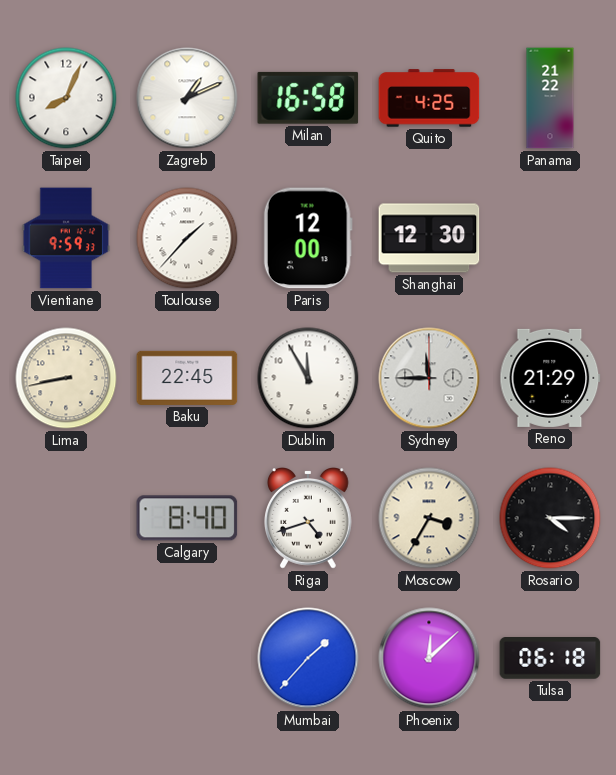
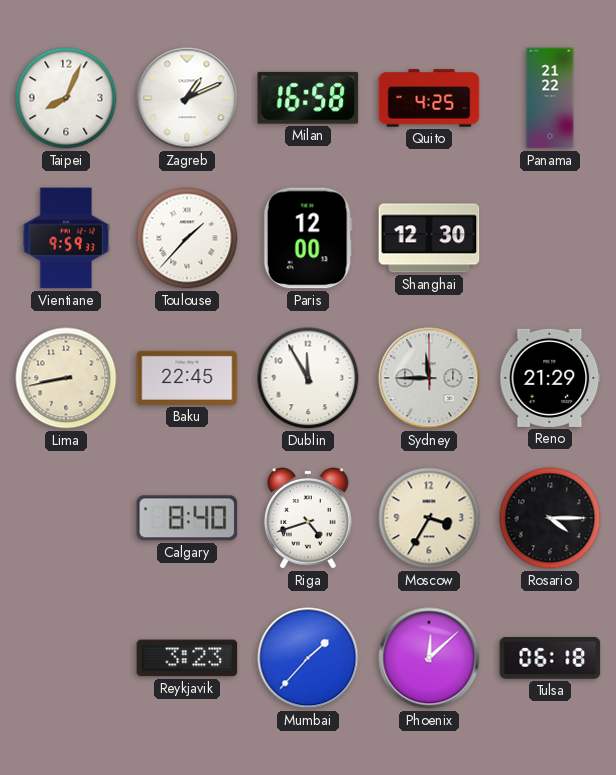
Reykjavik: none -> 3:23 (187, 658)
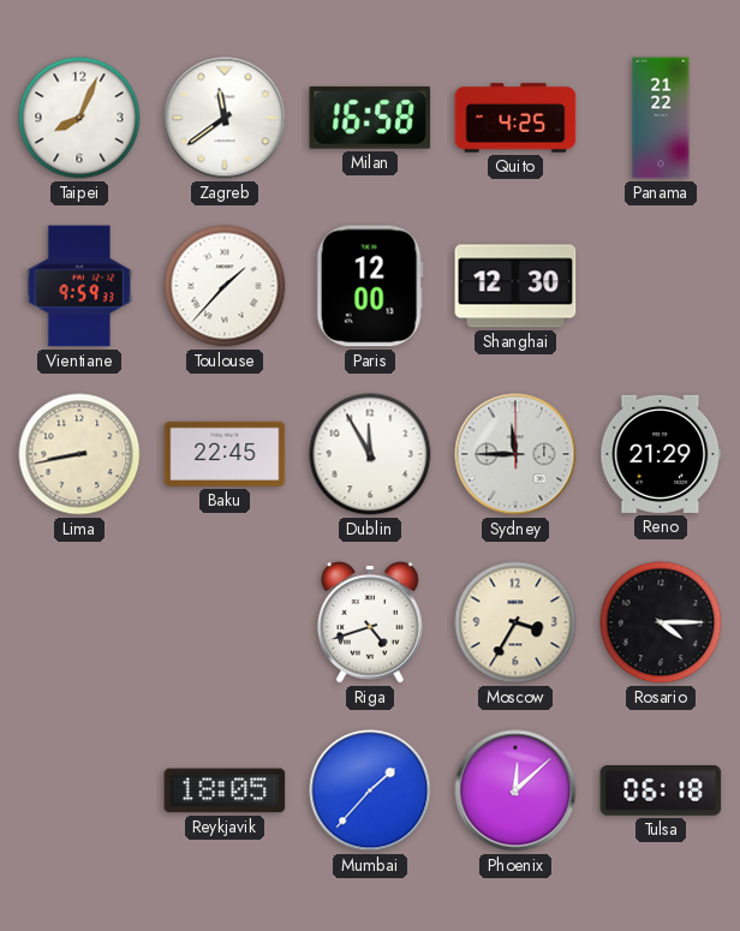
Zagreb: 1:11 -> 11:39 (225, 118)
Calgary: 8:40 -> none (187, 518)
Reykjavik: 3:23 -> 18:05 (225, 790)
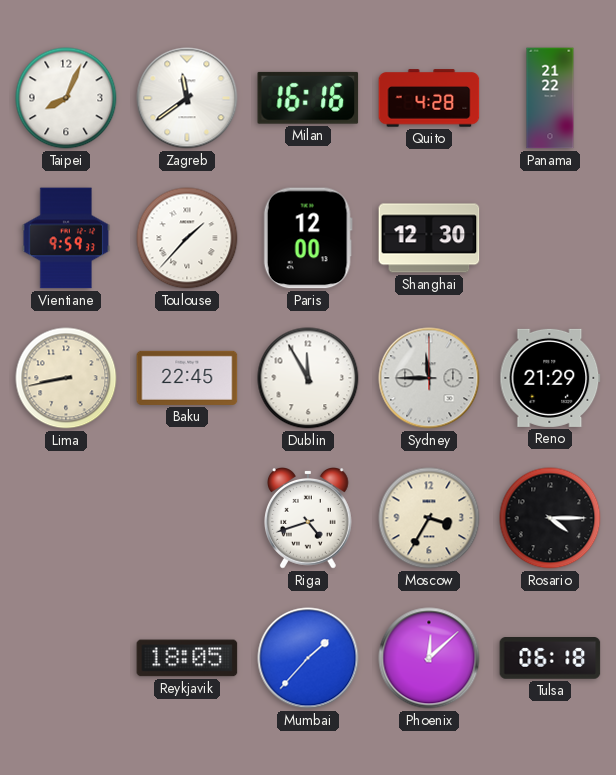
Milan: 16:58 -> 16:16 (308, 98)
Quito: 4:25 -> 4:28 (429, 98)
